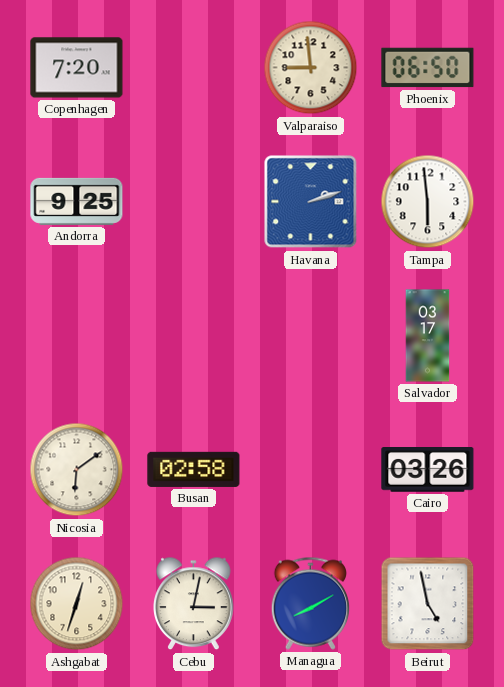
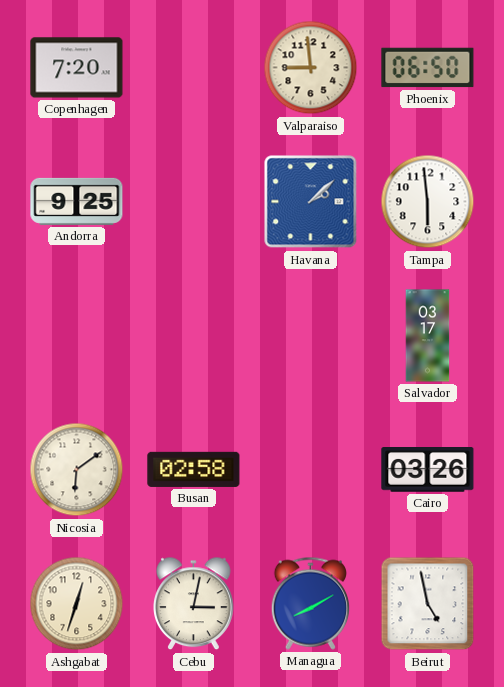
Havana: 2:12 -> 2:08 (311, 202)
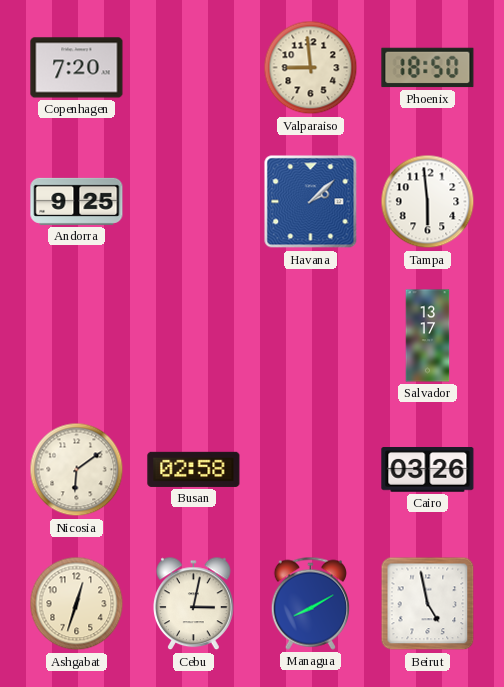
Phoenix: 06:50 -> 18:50 (428, 68)
Salvador: 03:17 -> 13:17 (428, 336)
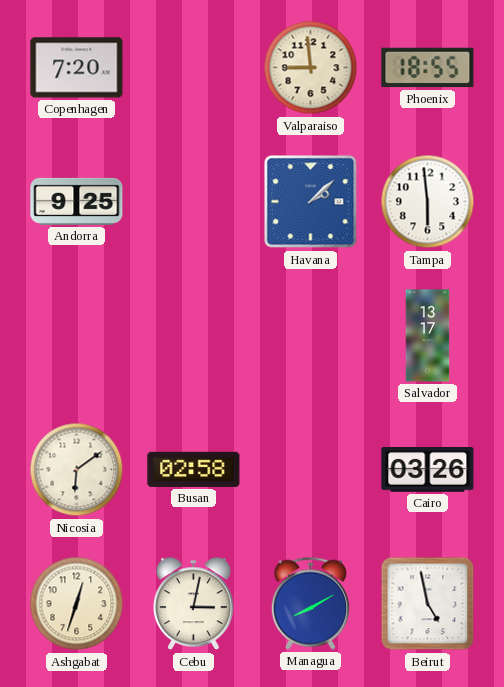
Phoenix: 18:50 -> 18:55 (428, 68)
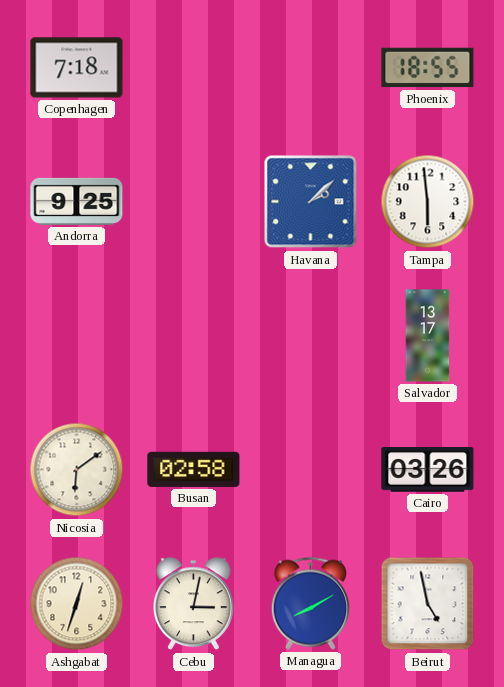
Copenhagen: 7:20 -> 7:18 (77, 68)
Valparaiso: 8:59 -> none (311, 68)
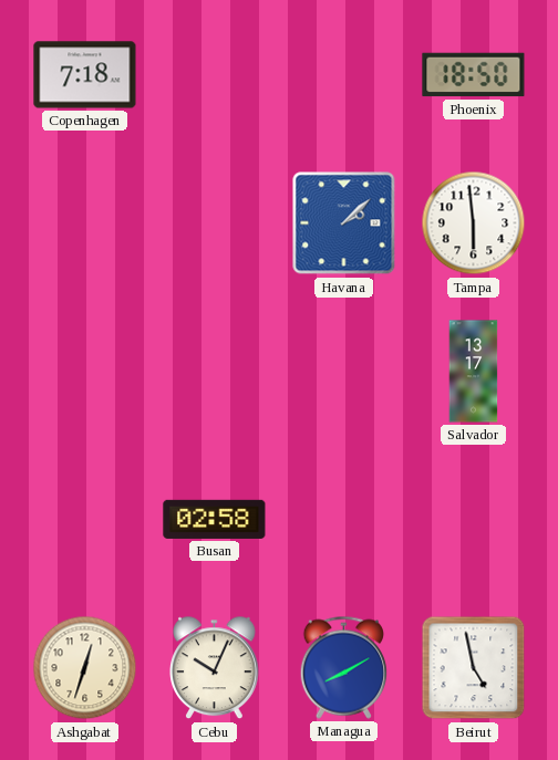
Phoenix: 18:55 -> 18:50 (474, 75)
Andorra: 9:25 -> none (77, 201)
Nicosia: 6:09 -> none (77, 470)
Cairo: 03:26 -> none (428, 470)
Cebu: 3:02 -> 10:04 (215, 668)
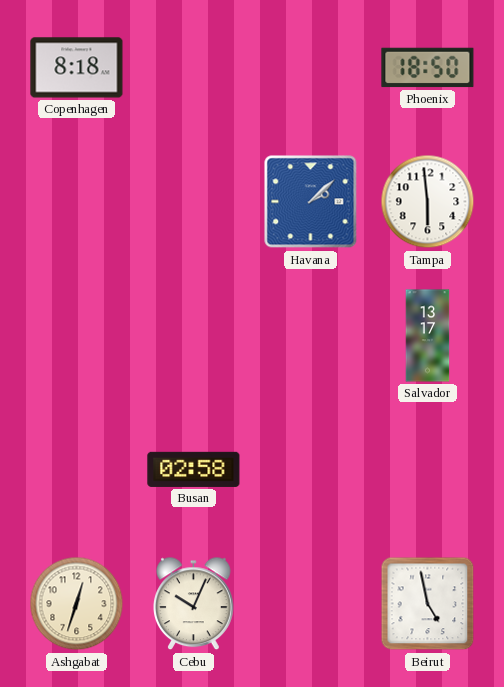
Copenhagen: 7:18 -> 8:18 (77, 68)
Managua: 8:10 -> none (343, 667)
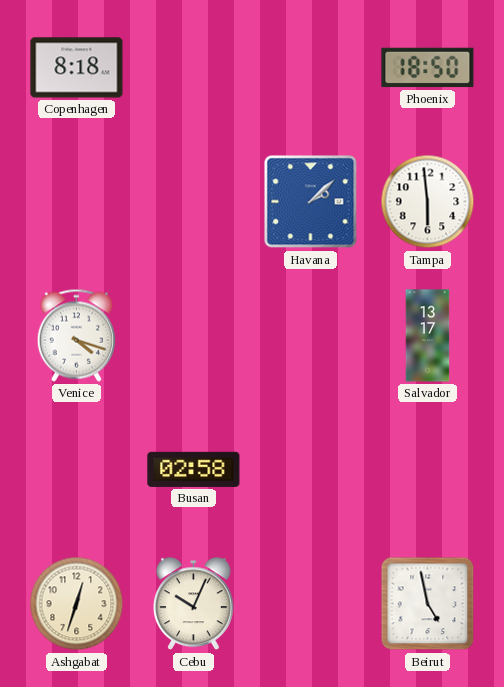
Venice: none -> 4:18 (76, 335)
